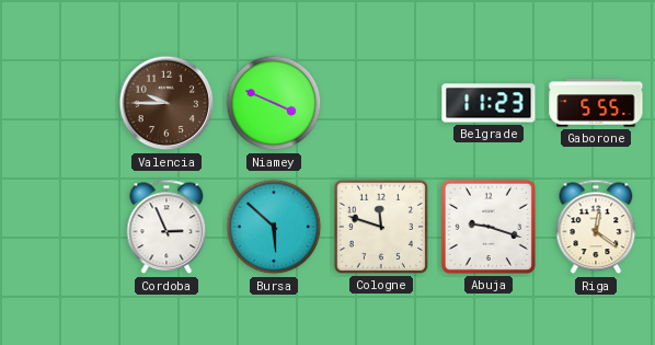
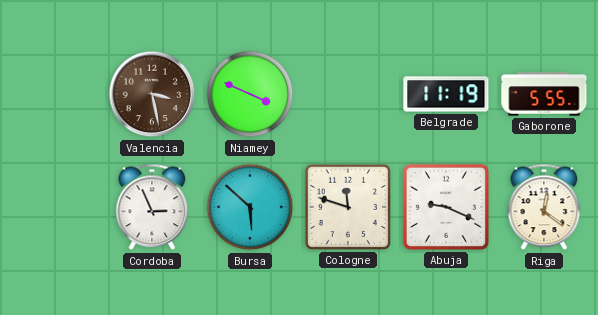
Valencia: 9:45 -> 3:28 (152, 94)
Belgrade: 11:23 -> 11:19 (446, 94)
Abuja: 9:18 -> 9:19 (446, 207)
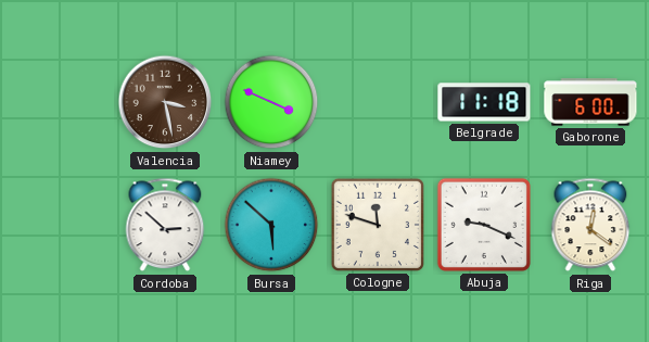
Belgrade: 11:19 -> 11:18 (484, 102)
Gaborone: 5:55 -> 6:00 (590, 102)
Cordoba: 2:56 -> 2:52 (165, 225)
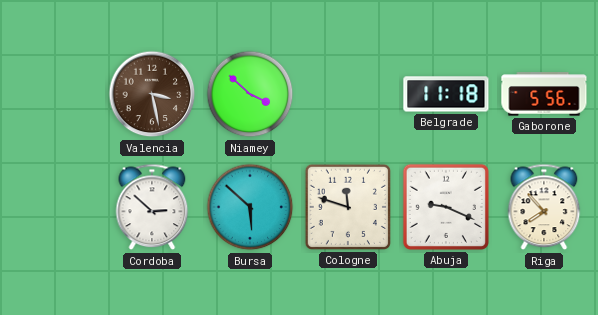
Niamey: 3:49 -> 3:52 (250, 94)
Gaborone: 6:00 -> 5:56 (544, 94)
Riga: 12:21 -> 7:53 (544, 207)
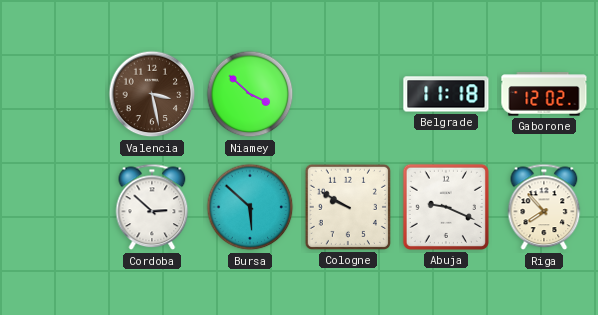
Gaborone: 5:56 -> 12:02 (544, 94)
Cologne: 11:48 -> 9:50 (348, 207)
